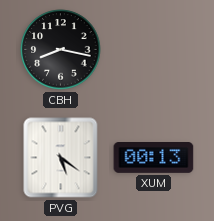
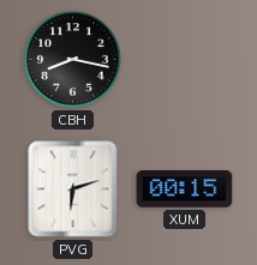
PVG: 5:21 -> 6:12 (73, 189)
XUM: 00:13 -> 00:15 (185, 189)
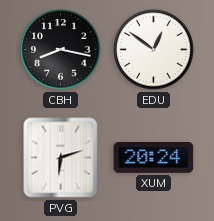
EDU: none -> 12:51 (154, 50)
XUM: 00:15 -> 20:24 (154, 158)
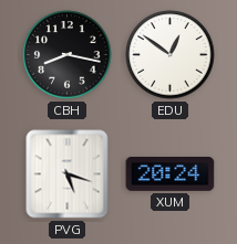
PVG: 6:12 -> 5:18 (68, 174)
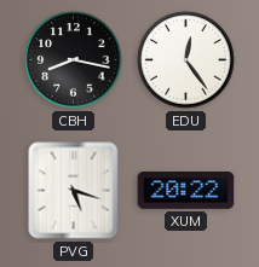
EDU: 12:51 -> 12:24 (186, 60)
XUM: 20:24 -> 20:22 (186, 191)
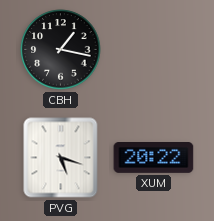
CBH: 8:17 -> 1:17 (61, 50)
EDU: 12:24 -> none (186, 60)
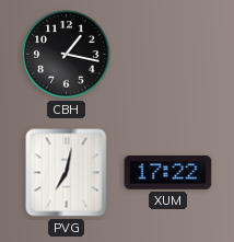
PVG: 5:18 -> 7:02 (67, 173)
XUM: 20:22 -> 17:22 (168, 173)
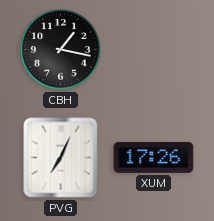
PVG: 7:02 -> 7:04 (61, 158)
XUM: 17:22 -> 17:26 (154, 158)
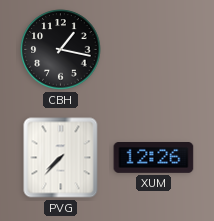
PVG: 7:04 -> 7:37 (61, 158)
XUM: 17:26 -> 12:26 (154, 158)
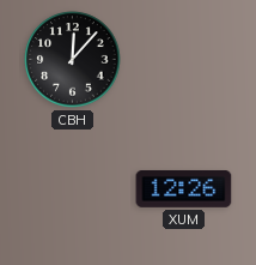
CBH: 1:17 -> 12:07 (73, 60)
PVG: 7:37 -> none (61, 158)
